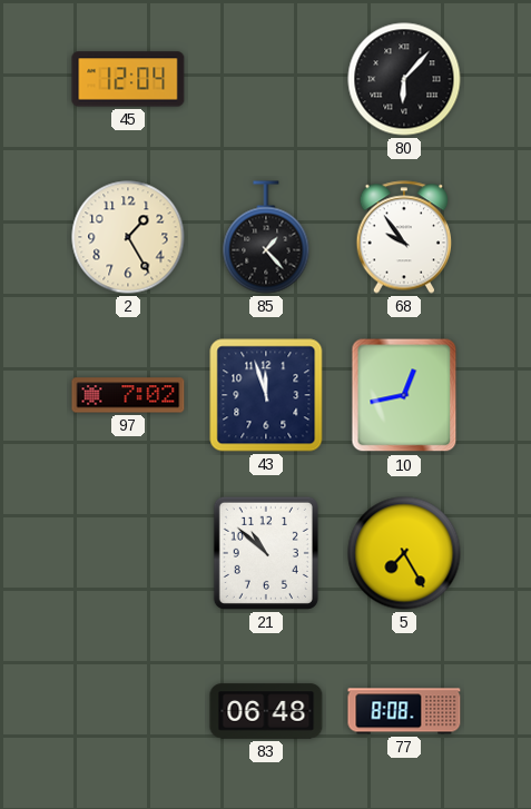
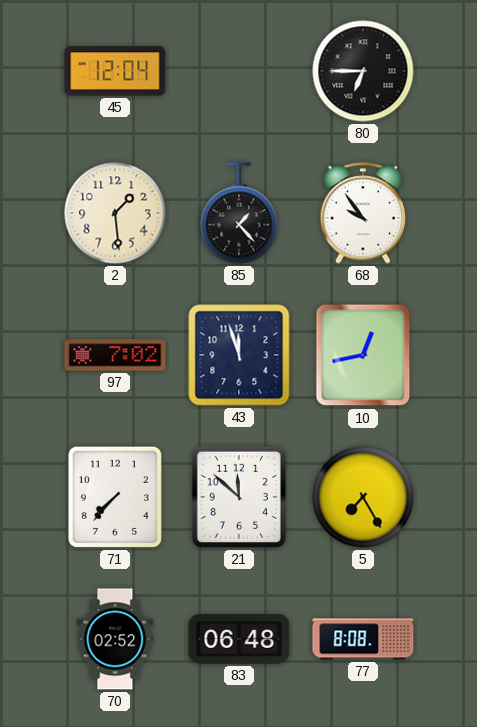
80: 6:07 -> 6:45 (363, 71)
2: 1:25 -> 1:29 (115, 213)
71: none -> 7:37 (115, 497)
21: 10:52 -> 11:52 (239, 497)
70: none -> 02:52 (115, 639)
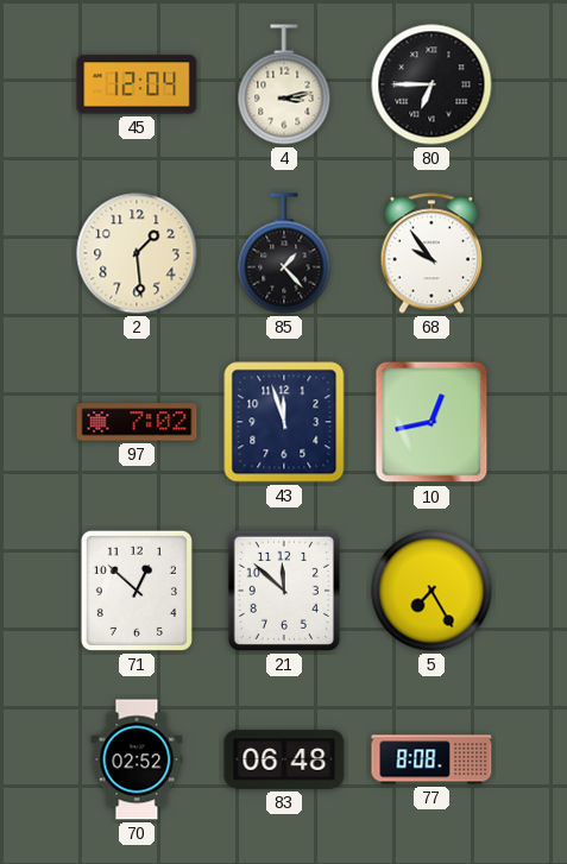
4: none -> 3:13 (284, 84)
71: 7:37 -> 12:52 (137, 591)
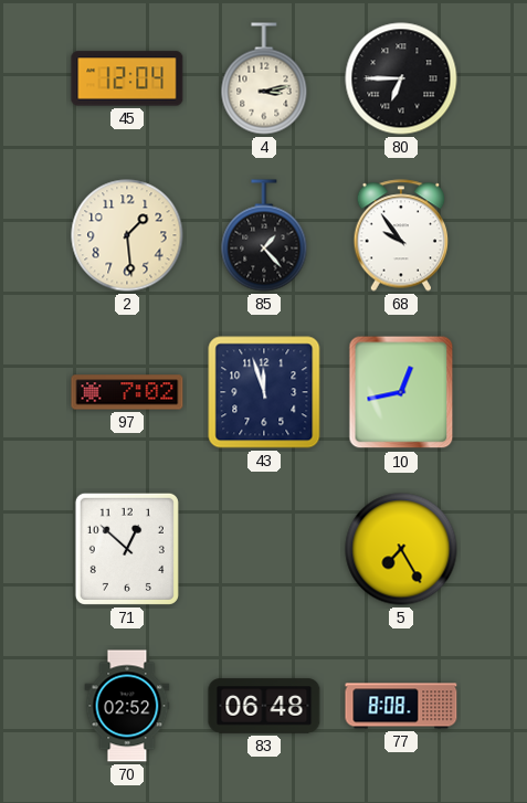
21: 11:52 -> none (284, 591)
